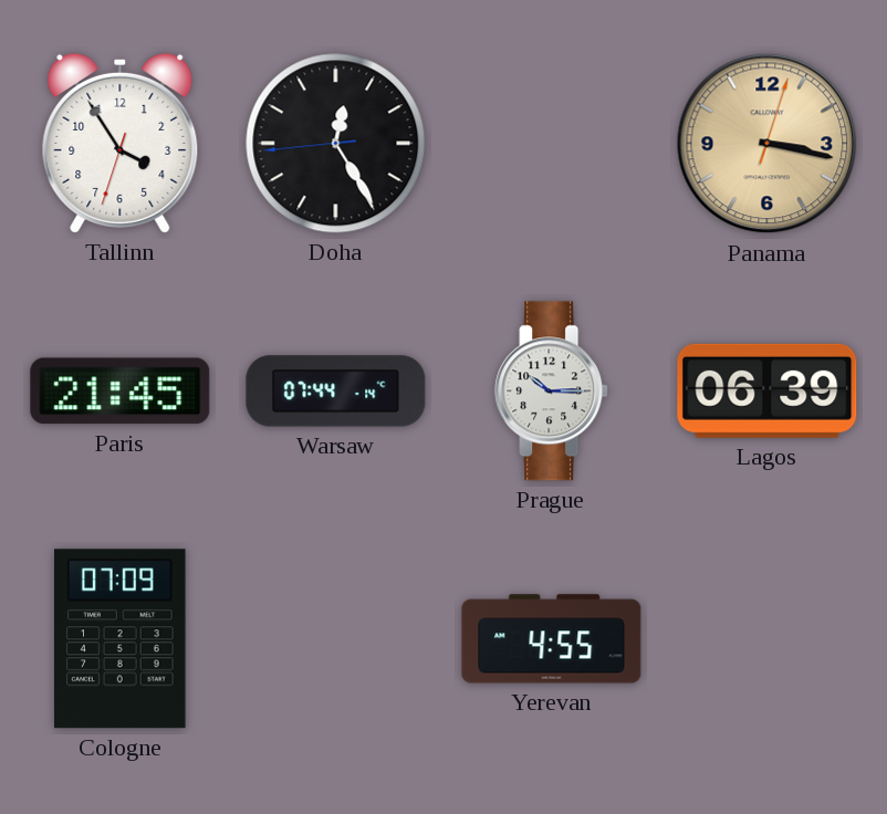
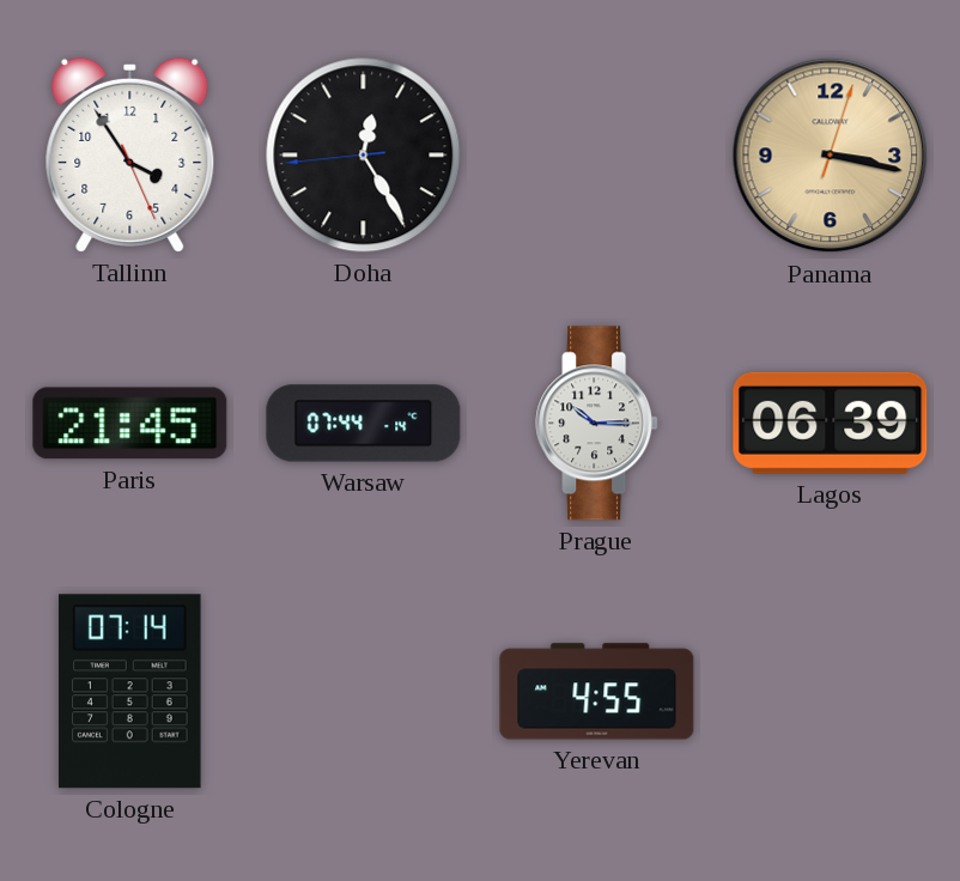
Tallinn: 3:54:33 -> 3:54:26 (130, 154)
Cologne: 07:09 -> 07:14 (130, 692)
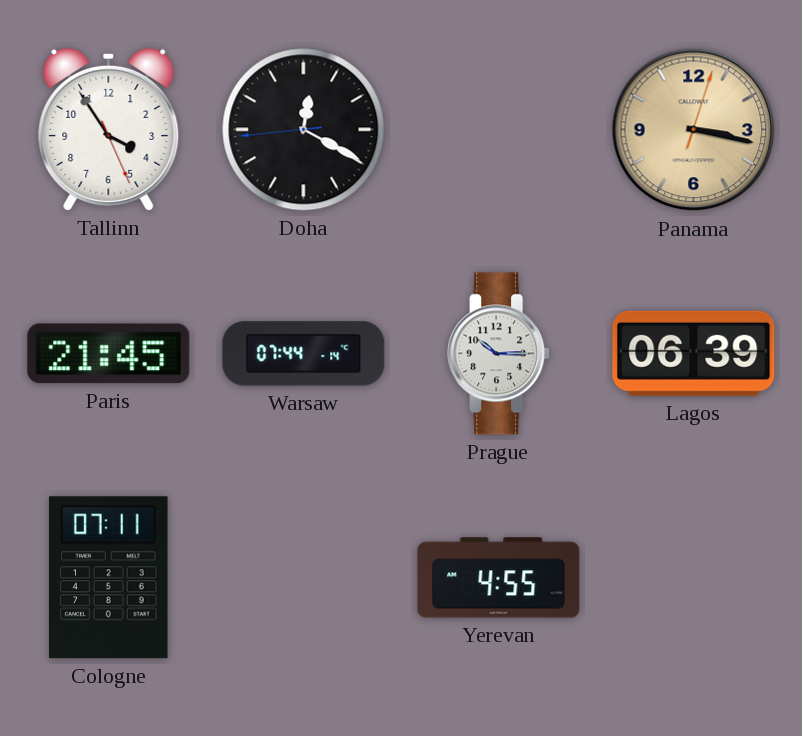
Doha: 12:24 -> 12:19 (304, 130)
Cologne: 07:14 -> 07:11 (109, 578)
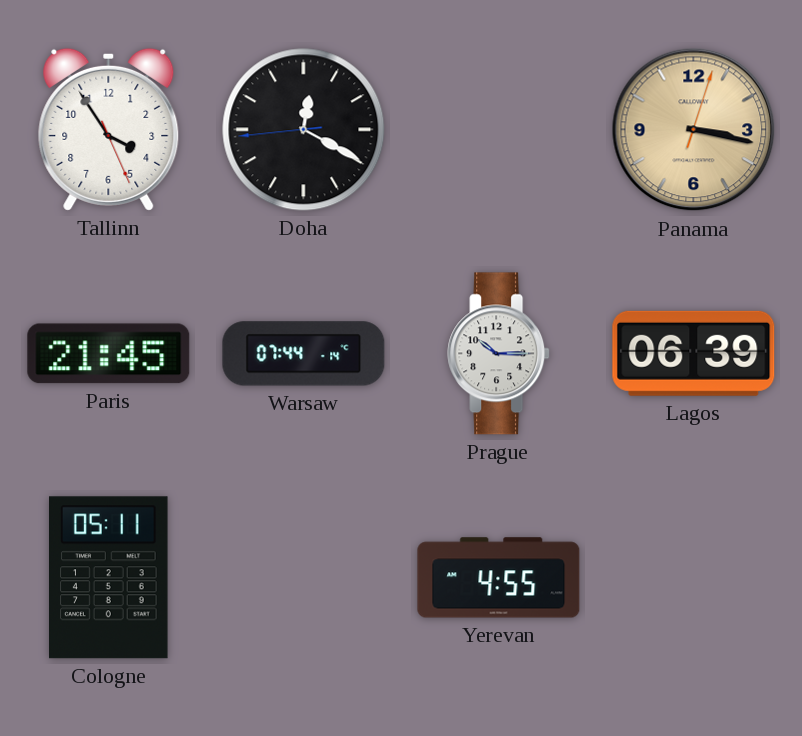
Cologne: 07:11 -> 05:11 (109, 578)
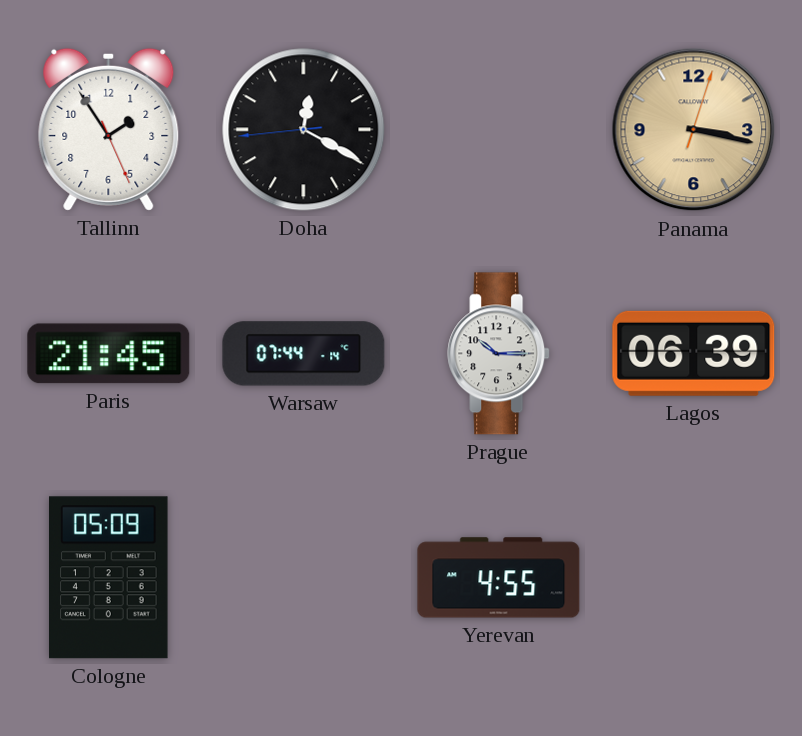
Tallinn: 3:54 -> 1:54 (109, 129)
Cologne: 05:11 -> 05:09 (109, 578)
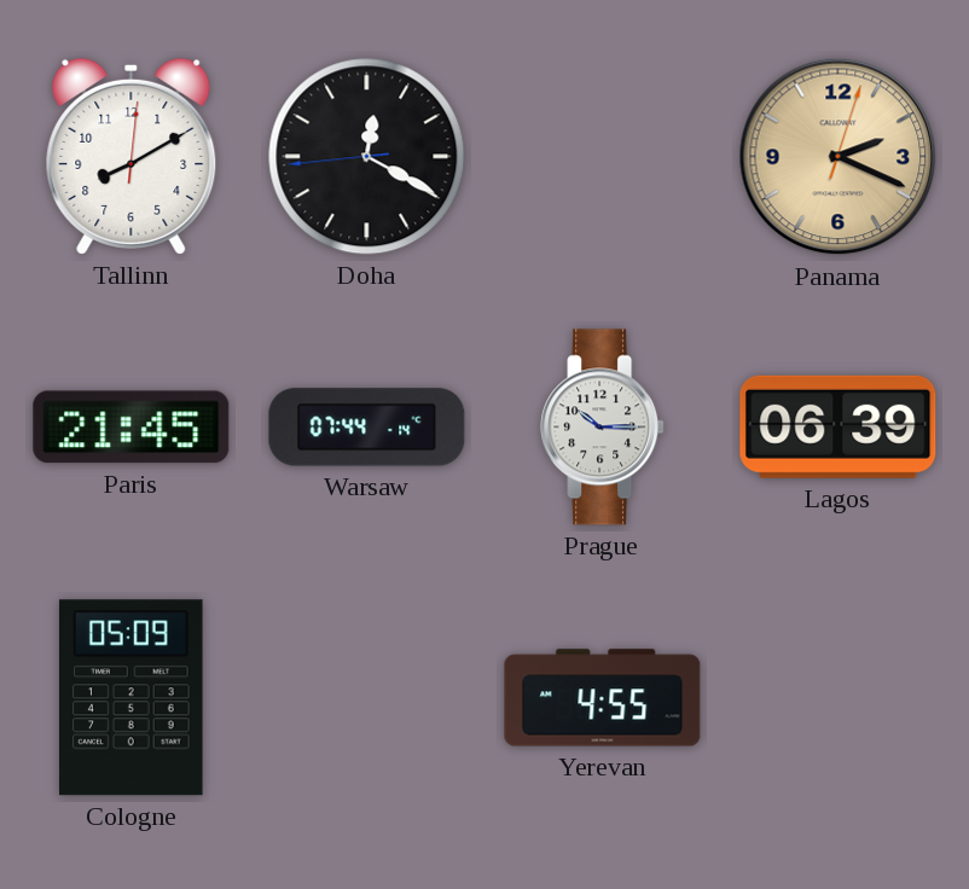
Tallinn: 1:54 -> 8:10 (132, 156)
Panama: 3:17 -> 2:19 (839, 157)
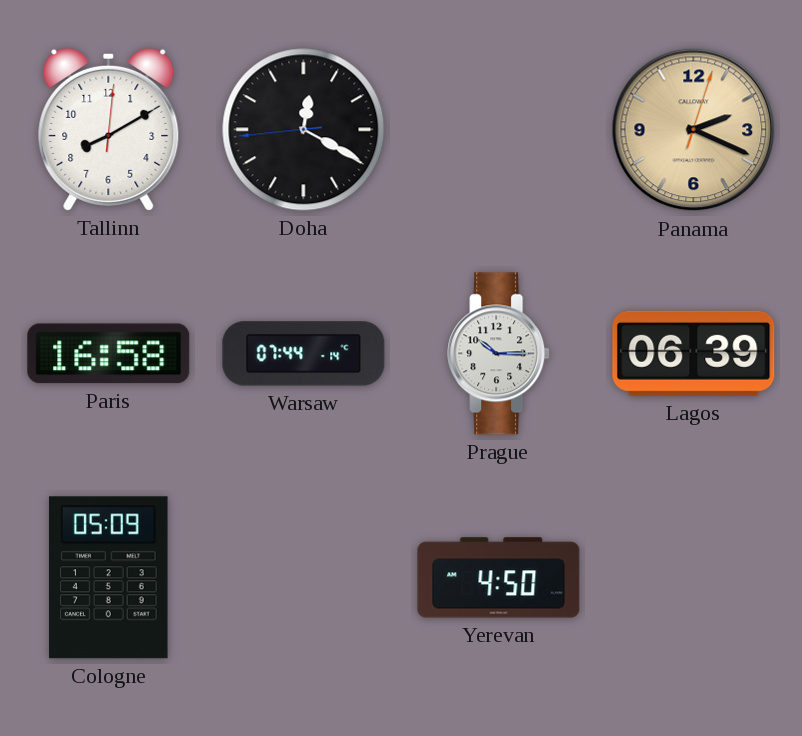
Paris: 21:45 -> 16:58 (109, 354)
Yerevan: 4:55 -> 4:50 (499, 578)
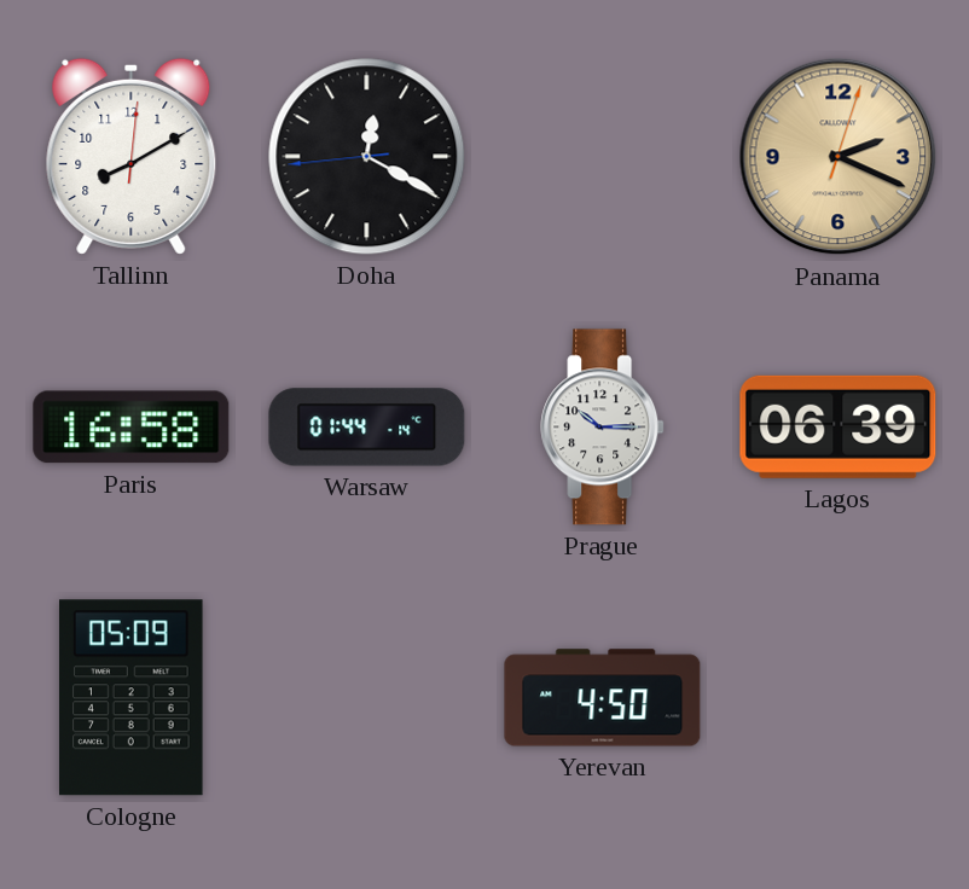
Warsaw: 07:44 -> 01:44 (367, 428)
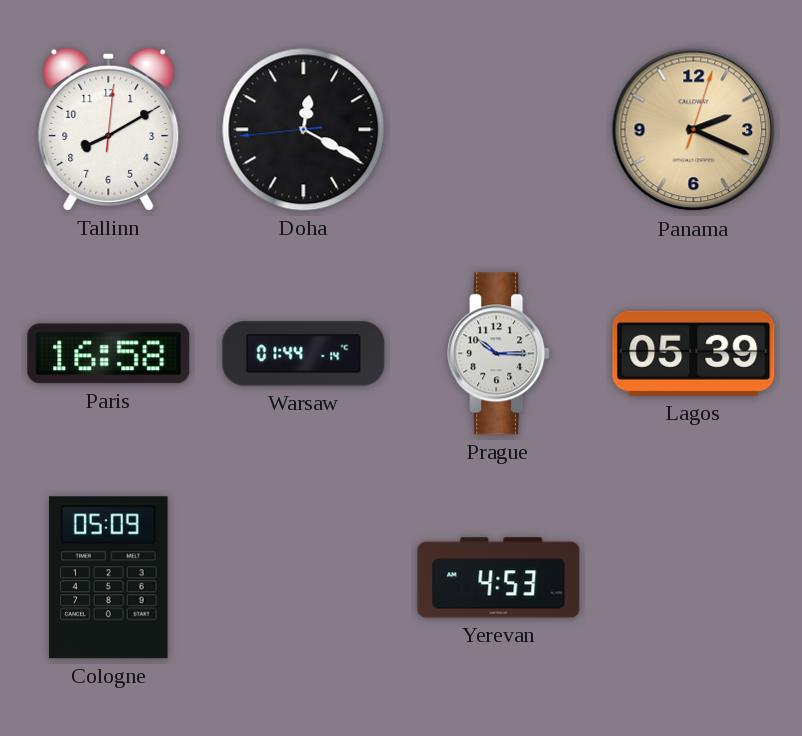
Lagos: 06:39 -> 05:39 (694, 353)
Yerevan: 4:50 -> 4:53 (499, 578)
